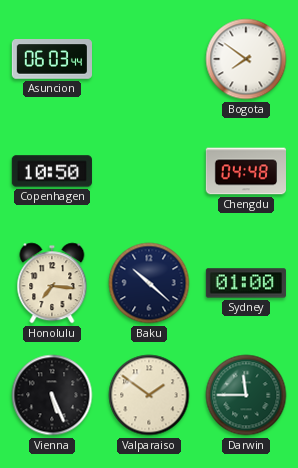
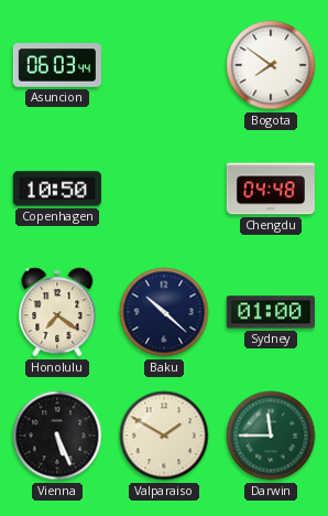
Honolulu: 7:16 -> 7:21 (57, 312)
Valparaiso: 1:51 -> 1:50 (164, 436)
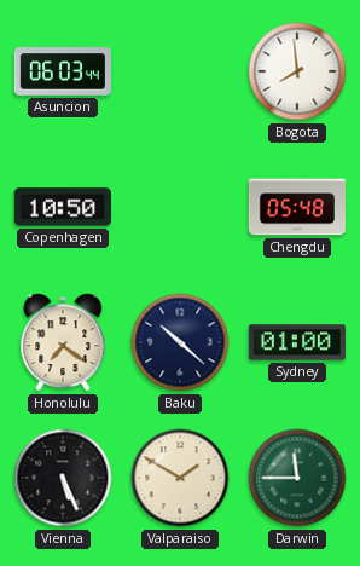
Bogota: 7:51 -> 7:59 (297, 71)
Chengdu: 04:48 -> 05:48 (296, 207)
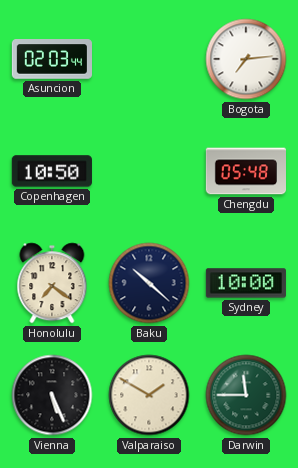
Asuncion: 06:03 -> 02:03 (51, 59)
Bogota: 7:59 -> 7:14 (246, 59)
Sydney: 01:00 -> 10:00 (246, 283)
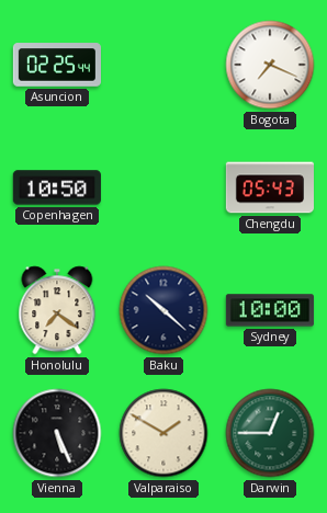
Asuncion: 02:03 -> 02:25 (56, 65)
Bogota: 7:14 -> 7:19 (270, 65)
Chengdu: 05:48 -> 05:43 (269, 187)
Darwin: 11:45 -> 12:45 (270, 433)
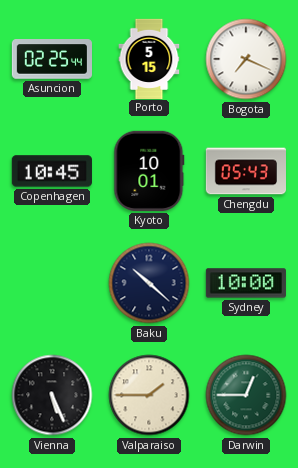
Porto: none -> 5:15 (149, 58)
Copenhagen: 10:50 -> 10:45 (52, 171)
Kyoto: none -> 10:01 (149, 171)
Honolulu: 7:21 -> none (57, 310)
Valparaiso: 1:50 -> 1:45 (149, 395)
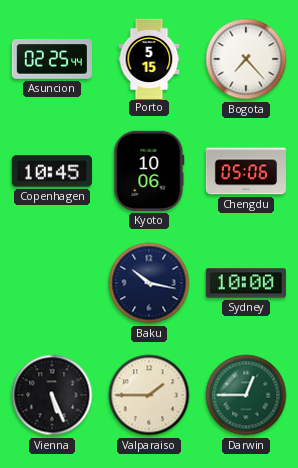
Bogota: 7:19 -> 7:23 (246, 59)
Kyoto: 10:01 -> 10:06 (149, 171)
Chengdu: 05:43 -> 05:06 (245, 171)
Baku: 10:22 -> 10:17 (149, 283)
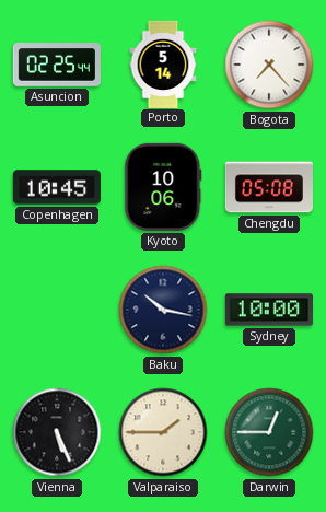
Porto: 5:15 -> 5:14 (163, 63)
Chengdu: 05:06 -> 05:08 (268, 187)
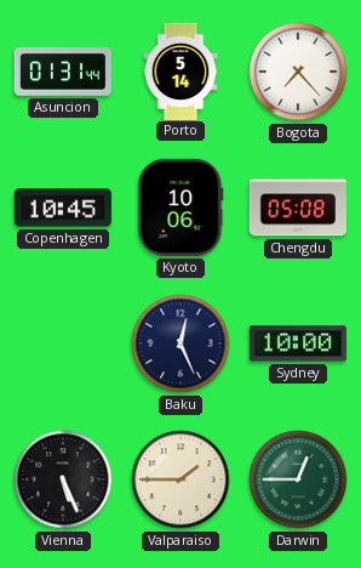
Asuncion: 02:25 -> 01:31 (62, 72)
Baku: 10:17 -> 12:26 (180, 343)
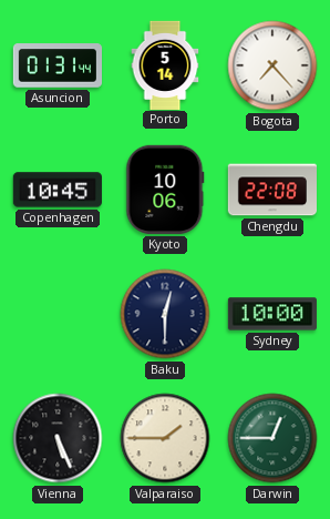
Chengdu: 05:08 -> 22:08 (271, 190)
Baku: 12:26 -> 12:30 (165, 314)
